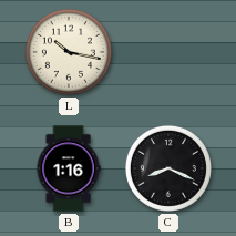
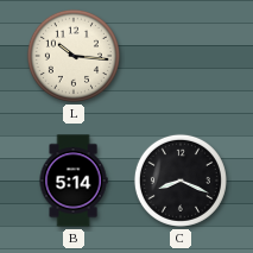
L: 10:17 -> 10:16 (74, 56)
B: 1:16 -> 5:14 (74, 181)
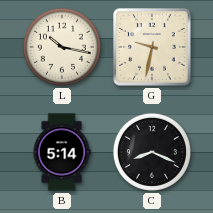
L: 10:16 -> 10:17 (62, 47)
G: none -> 9:32 (152, 47)
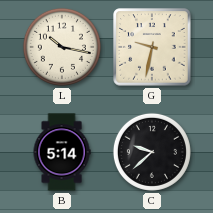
C: 8:19 -> 9:38 (152, 152)
